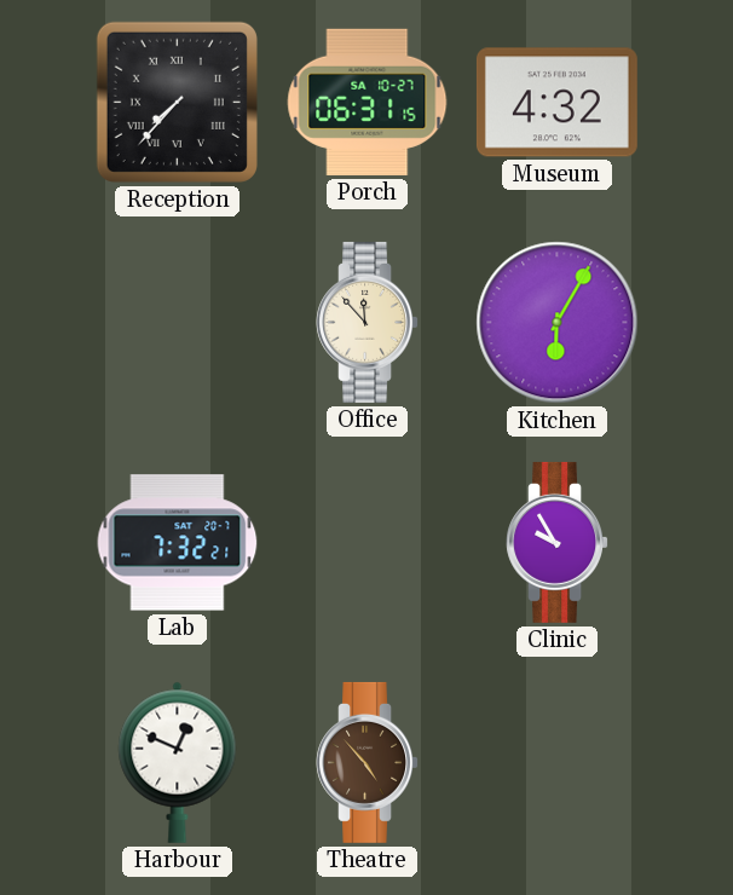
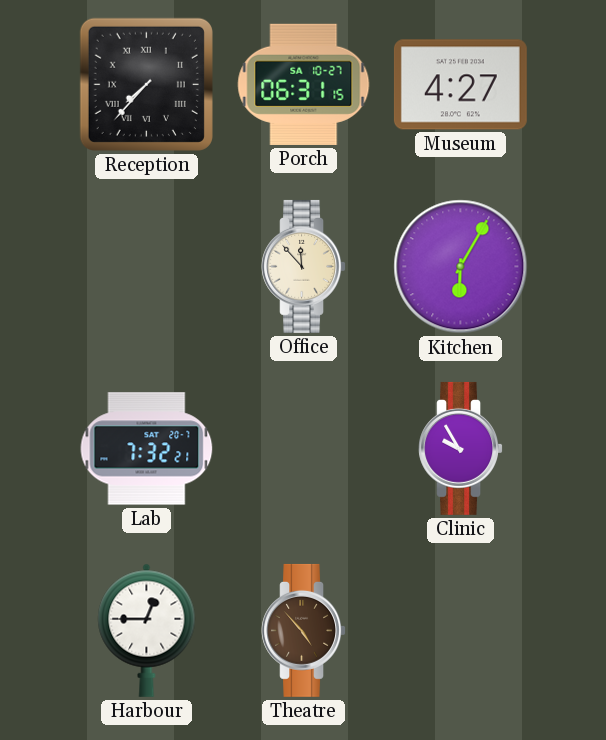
Museum: 4:32 -> 4:27 (460, 85)
Harbour: 12:49 -> 12:45 (147, 630)
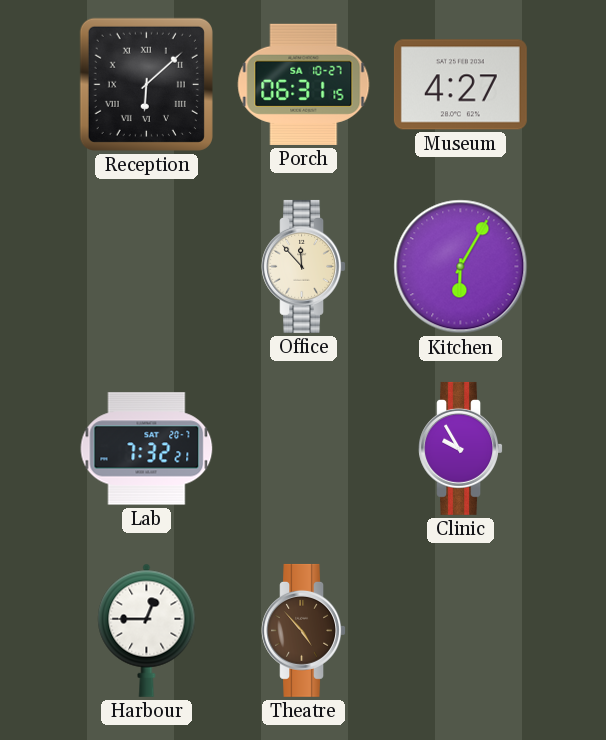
Reception: 7:37 -> 6:08 (146, 84)
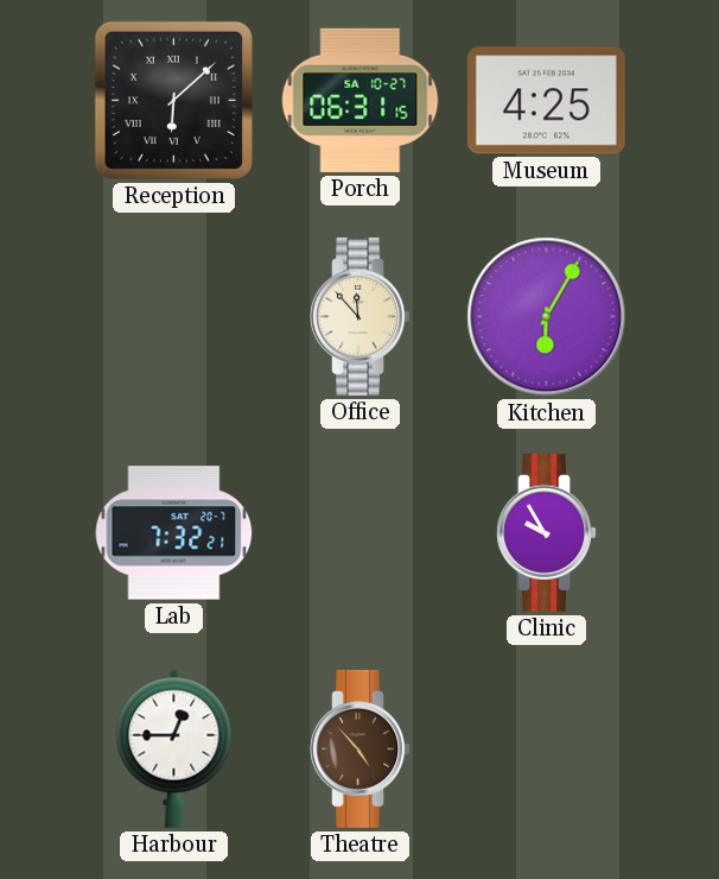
Museum: 4:27 -> 4:25 (546, 101)
